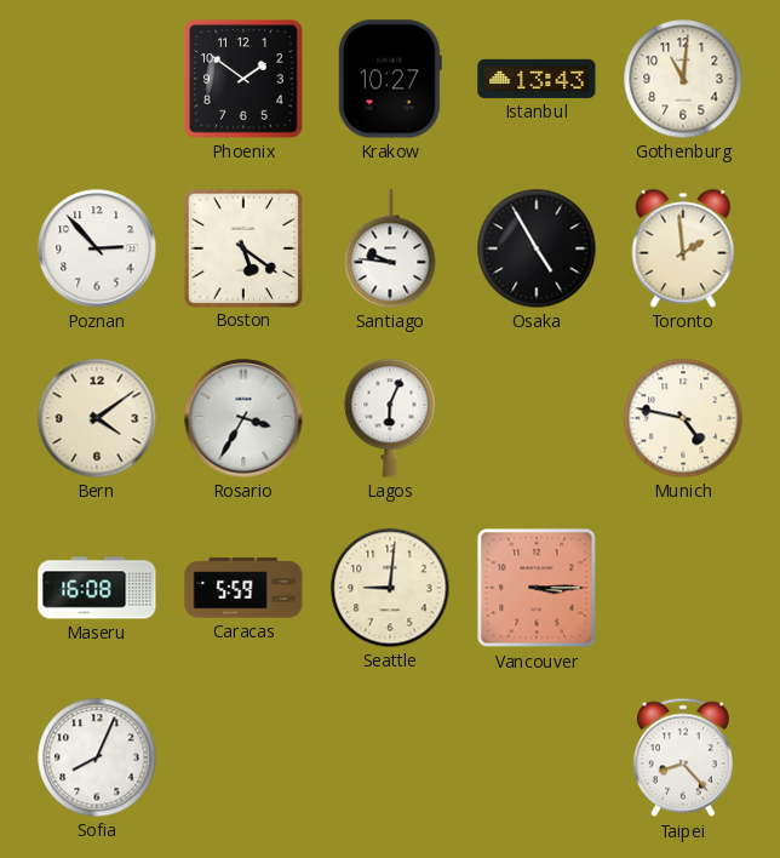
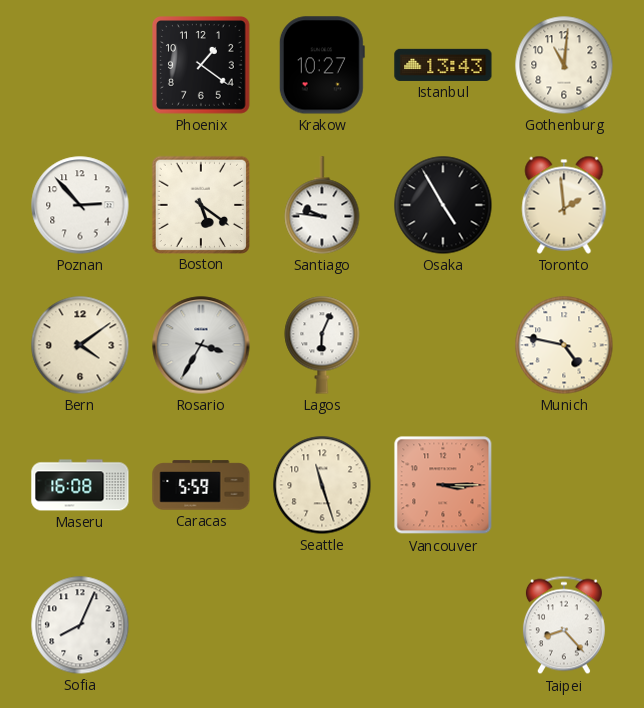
Phoenix: 1:51 -> 1:21 (202, 66)
Seattle: 9:01 -> 11:27 (322, 485)
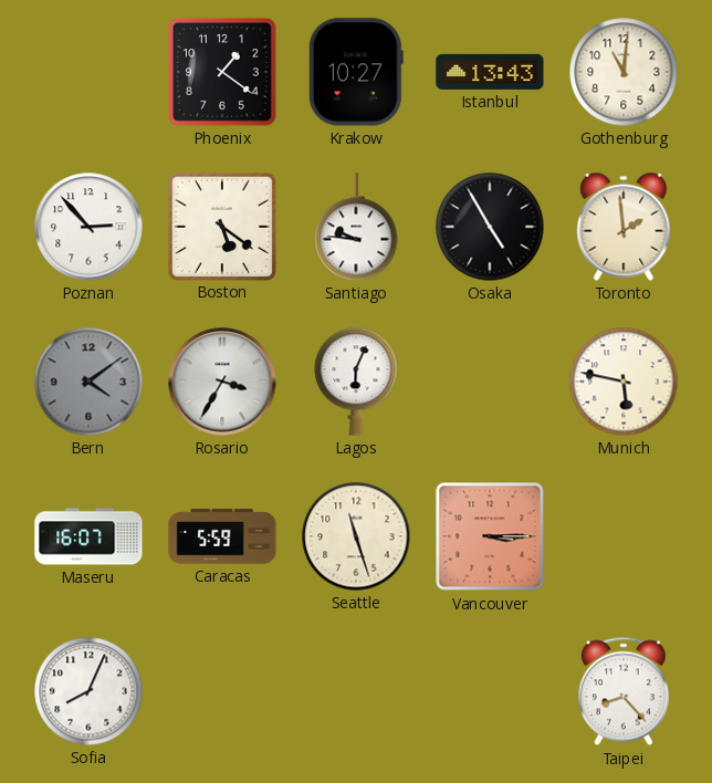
Bern dial: cream -> grey (88, 382)
Munich: 4:47 -> 5:47 (624, 382)
Maseru: 16:08 -> 16:07 (88, 536)
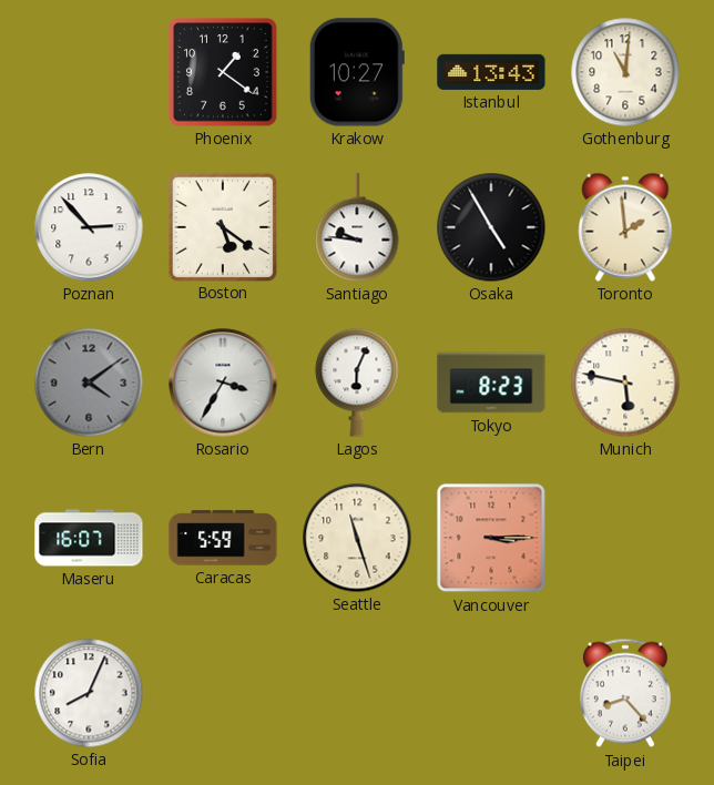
Tokyo: none -> 8:23 (491, 383)
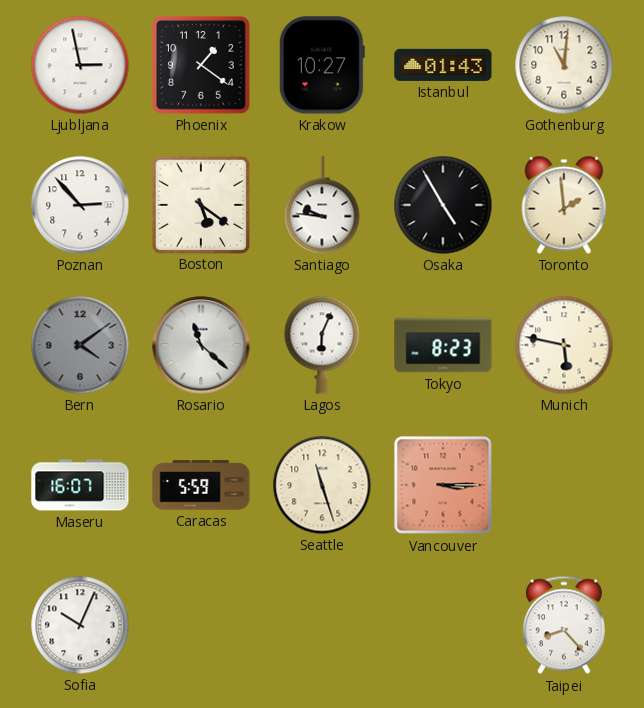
Ljubljana: none -> 2:58 (80, 65)
Istanbul: 13:43 -> 01:43 (443, 65)
Rosario: 3:35 -> 11:22 (201, 345)
Sofia: 8:04 -> 10:04 (80, 625)
